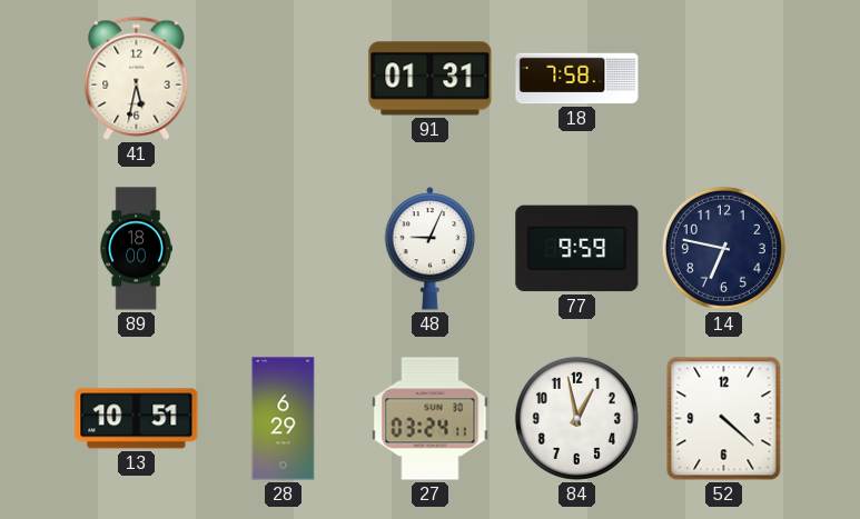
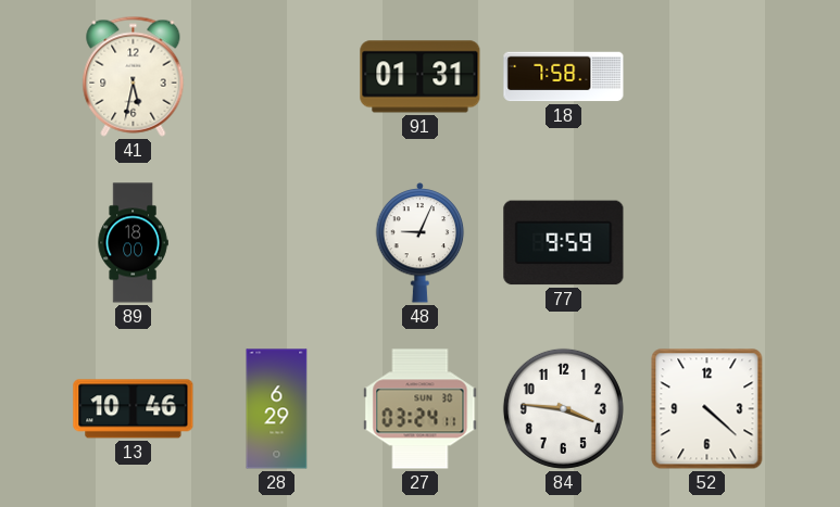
14: 6:47 -> none (723, 248)
13: 10:51 -> 10:46 (134, 409)
84: 12:58 -> 3:46 (563, 408)
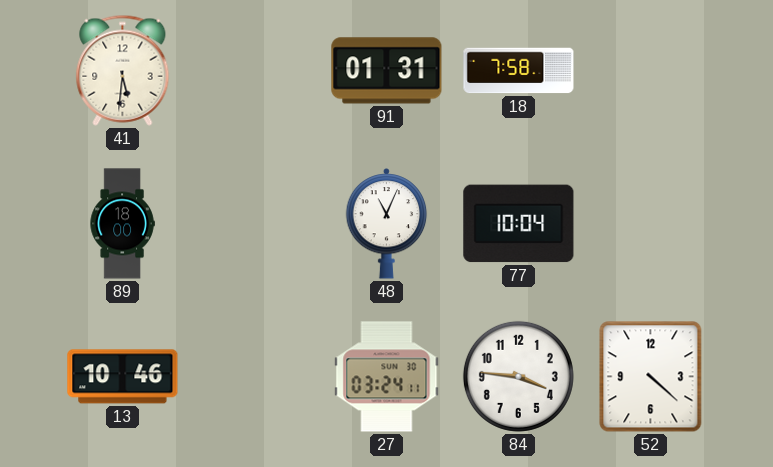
41: 5:32 -> 5:31 (123, 70)
48: 9:04 -> 11:04 (387, 224)
77: 9:59 -> 10:04 (519, 224)
28: 6:29 -> none (277, 409)
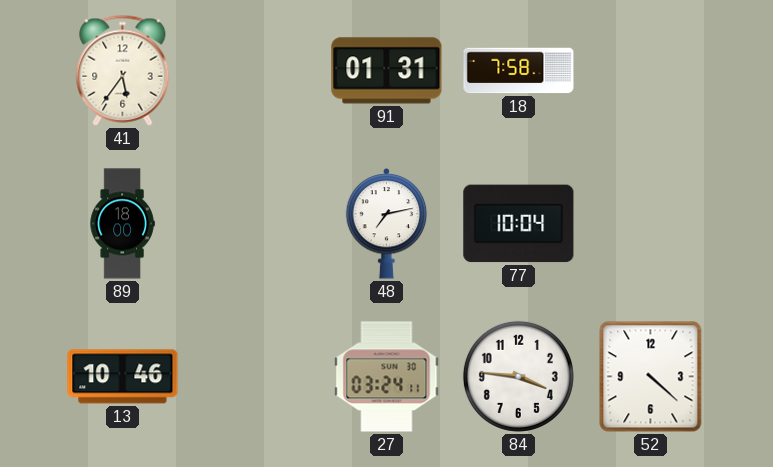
41: 5:31 -> 5:36 (123, 70)
48: 11:04 -> 7:13 (387, 224)
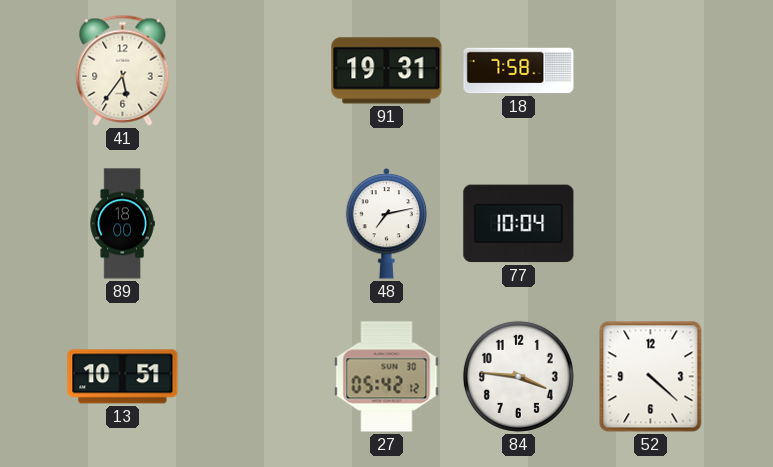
91: 01:31 -> 19:31 (387, 71)
13: 10:46 -> 10:51 (123, 377)
27: 03:24 -> 05:42 (387, 377)
